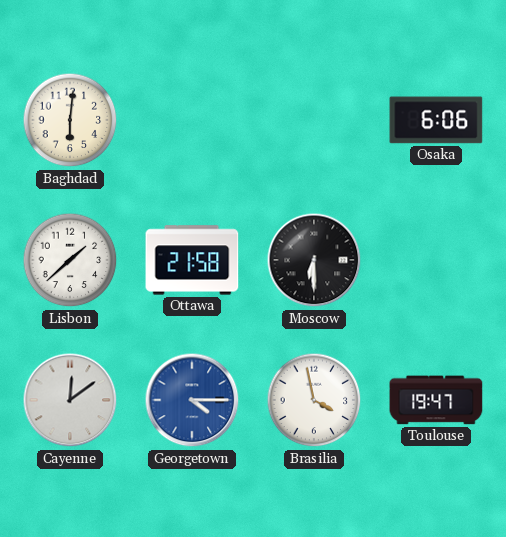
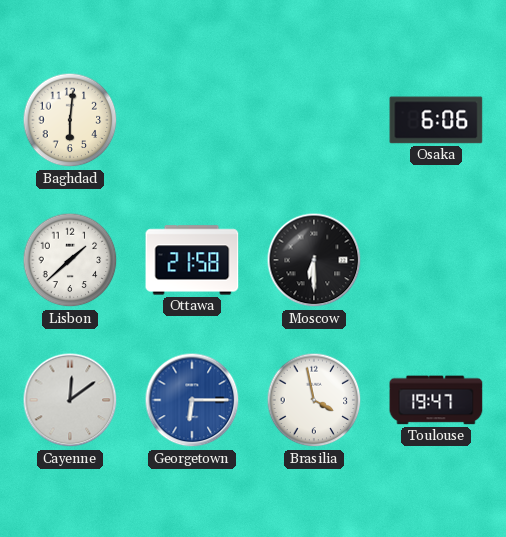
Georgetown: 4:15 -> 6:15 (192, 400)
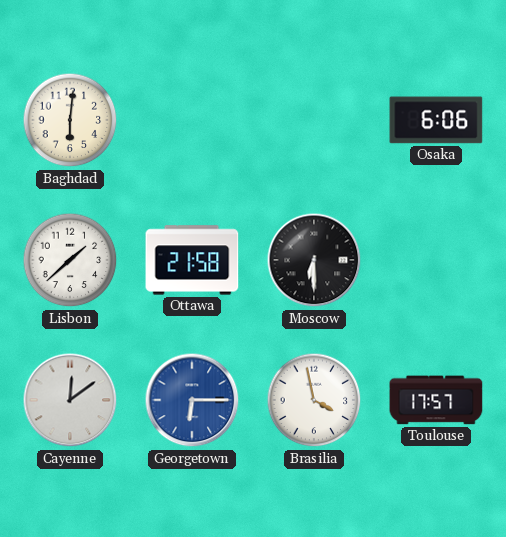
Toulouse: 19:47 -> 17:57 (436, 400)
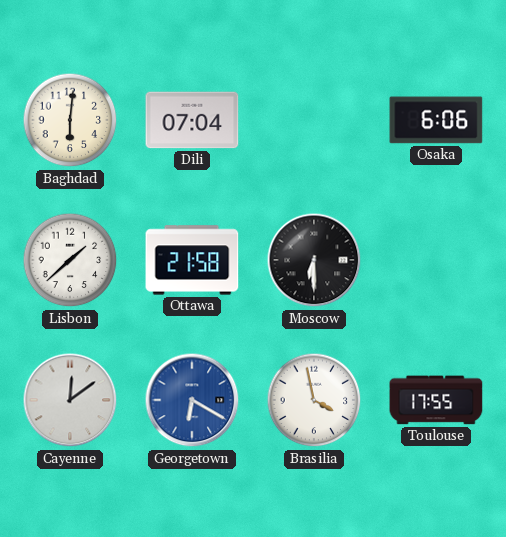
Dili: none -> 07:04 (192, 120)
Georgetown: 6:15 -> 6:20 (192, 400)
Toulouse: 17:57 -> 17:55 (436, 400)
